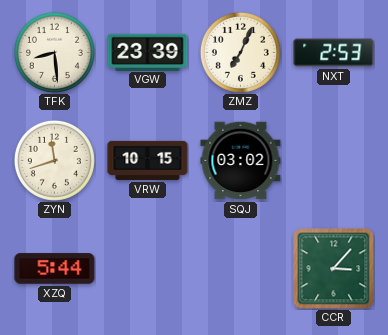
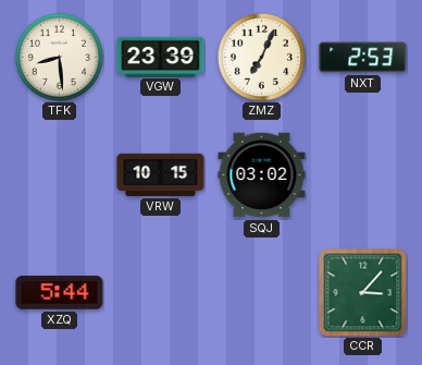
ZYN: 11:42 -> none (54, 160)
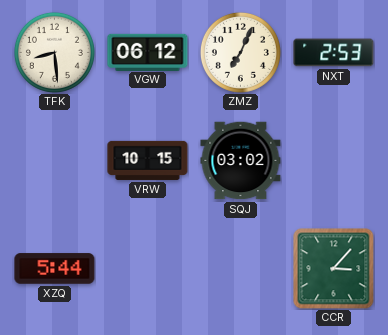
VGW: 23:39 -> 06:12 (148, 52)
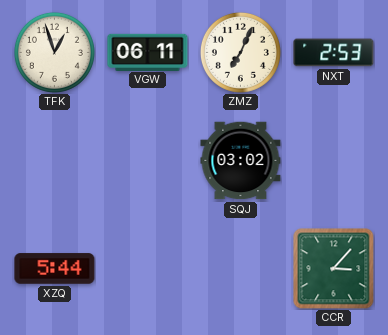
TFK: 8:29 -> 12:57 (54, 52)
VGW: 06:12 -> 06:11 (148, 52)
VRW: 10:15 -> none (148, 160)
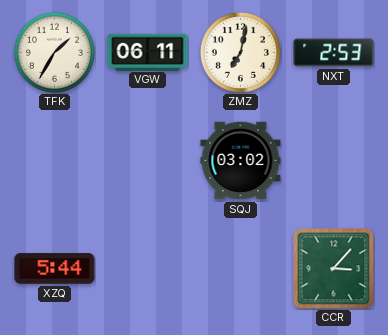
TFK: 12:57 -> 1:35 (54, 52)
ZMZ: 7:04 -> 7:02 (240, 52)
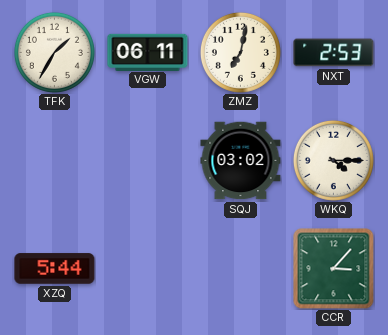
WKQ: none -> 4:15 (333, 160)
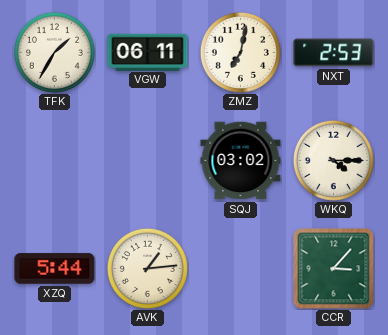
AVK: none -> 1:14 (147, 268)
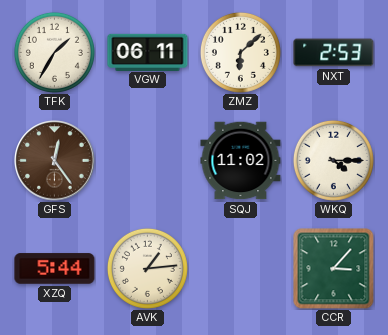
ZMZ: 7:02 -> 6:08 (240, 52)
GFS: none -> 12:24 (55, 161)
SQJ: 03:02 -> 11:02 (241, 161)
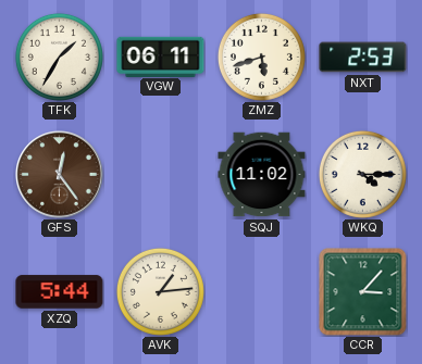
ZMZ: 6:08 -> 5:42 (261, 57)
